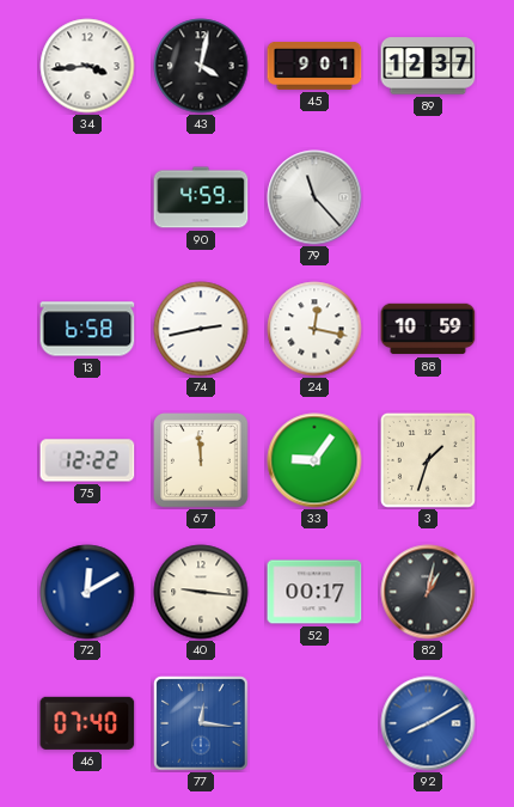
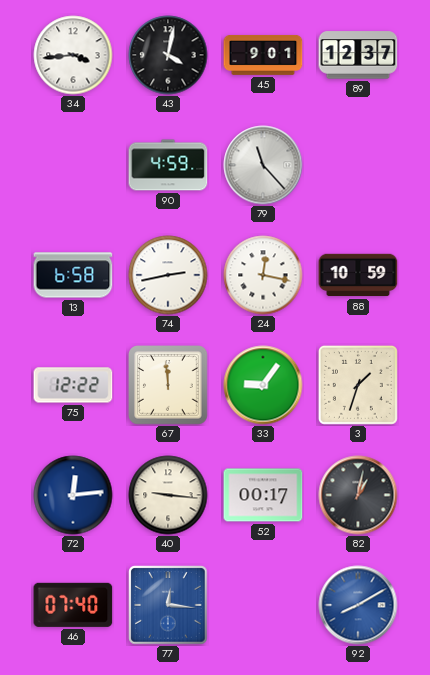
72: 12:10 -> 12:14 (73, 495)
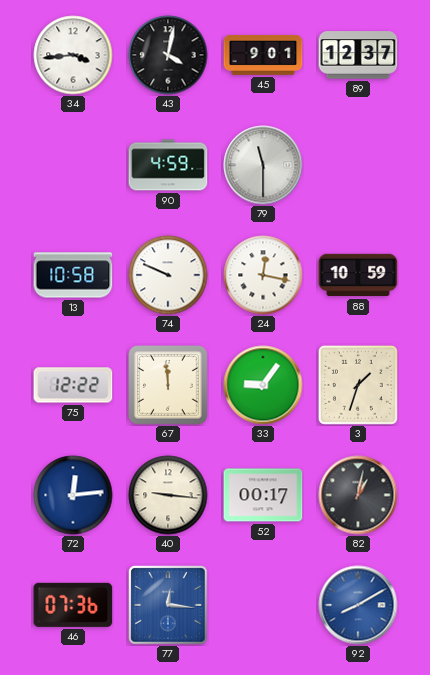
79: 11:23 -> 11:30 (263, 165)
13: 6:58 -> 10:58 (73, 275)
74: 2:43 -> 9:49 (168, 275)
46: 07:40 -> 07:36 (73, 605)
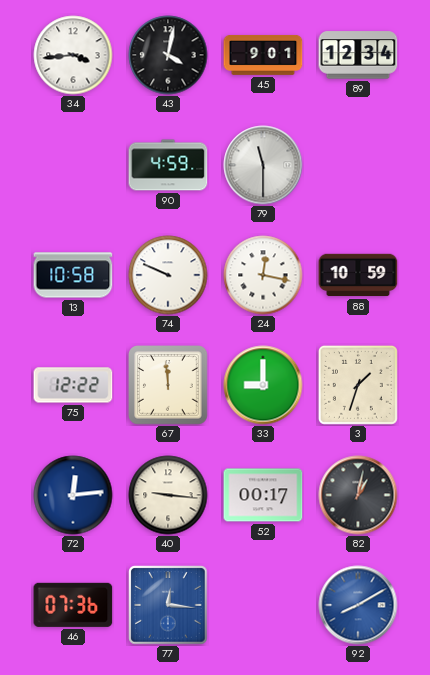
89: 12:37 -> 12:34 (358, 55)
33: 9:06 -> 9:00 (263, 385)
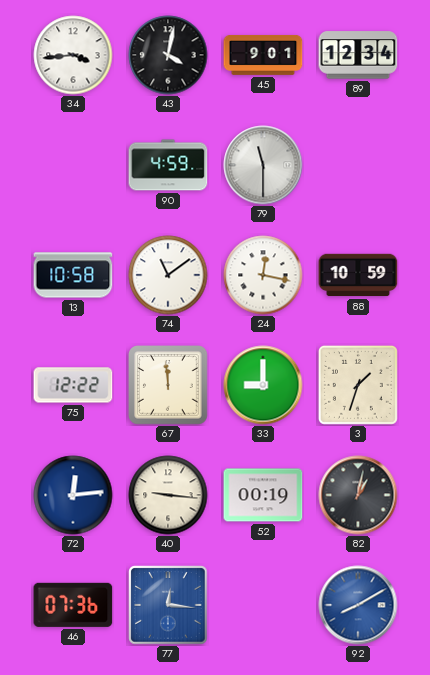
74: 9:49 -> 11:09 (168, 275)
52: 00:17 -> 00:19 (263, 495)
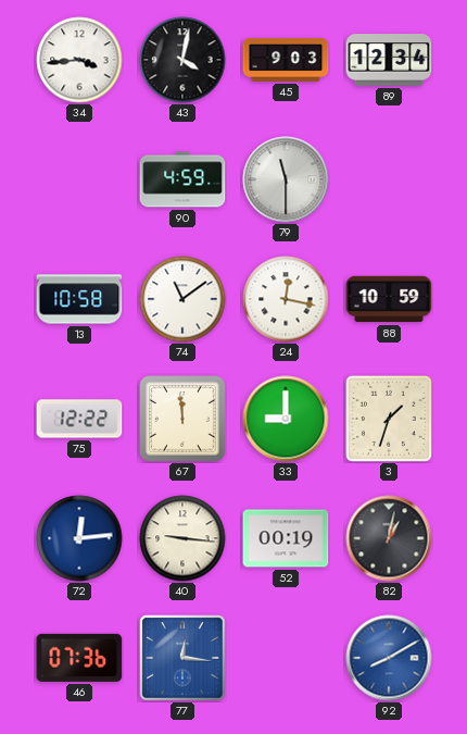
45: 9:01 -> 9:03 (286, 60)
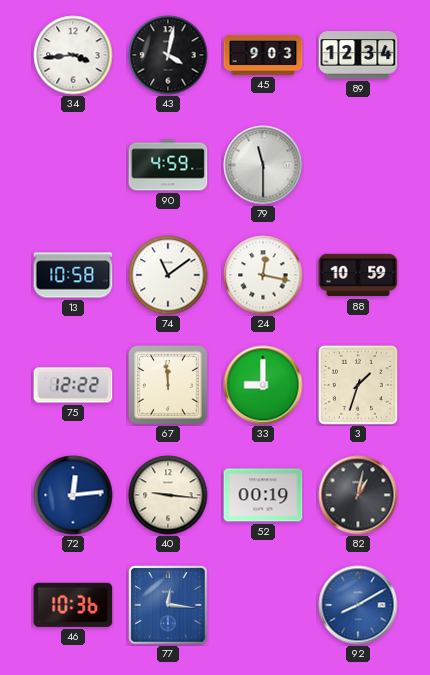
46: 07:36 -> 10:36 (73, 605)
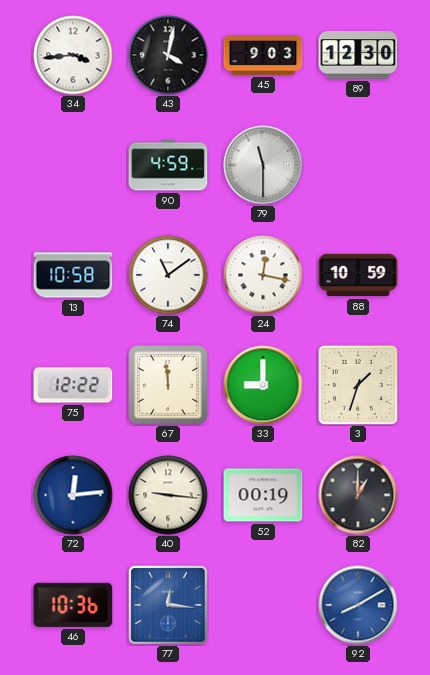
89: 12:34 -> 12:30 (358, 55)
82: 1:02 -> 1:00 (358, 495)
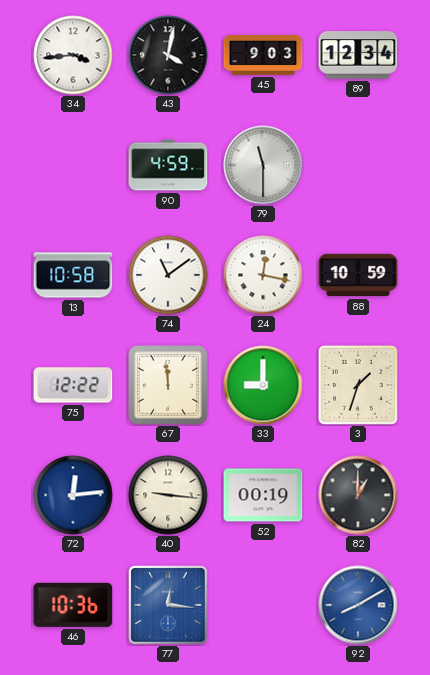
89: 12:30 -> 12:34 (358, 55)
